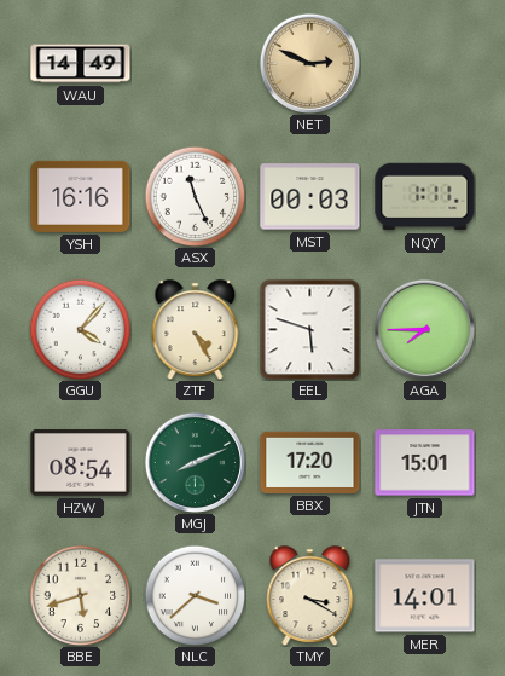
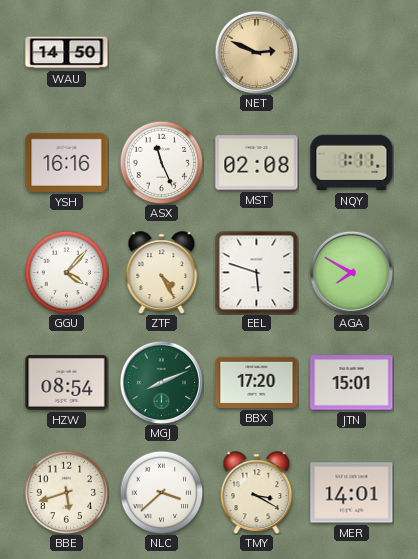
WAU: 14:49 -> 14:50 (67, 53)
MST: 00:03 -> 02:08 (257, 163)
AGA: 7:45 -> 7:50 (351, 272)
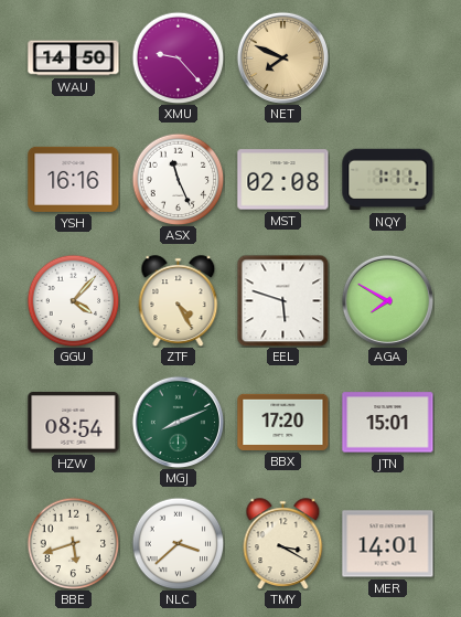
XMU: none -> 9:23 (178, 57)
NET: 2:49 -> 7:49 (282, 57)
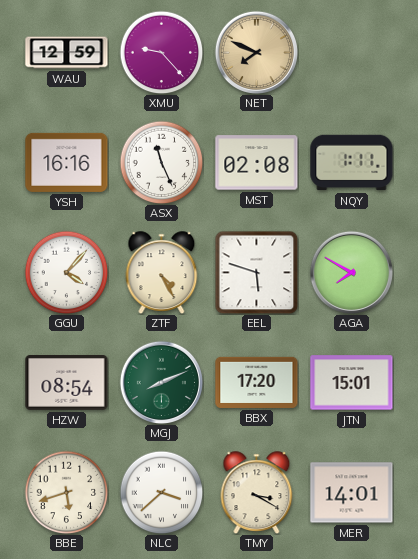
WAU: 14:50 -> 12:59 (67, 53)
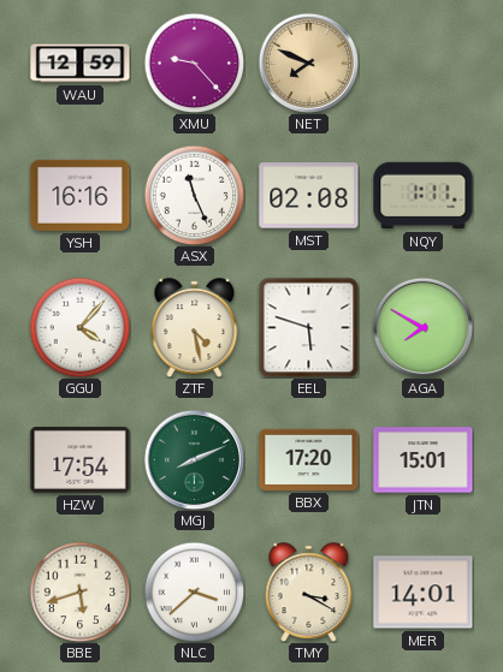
ZTF: 4:25 -> 4:28 (195, 327)
HZW: 08:54 -> 17:54 (81, 460)
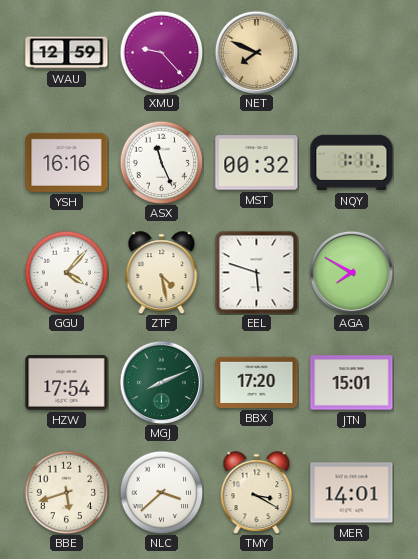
MST: 02:08 -> 00:32 (257, 163)
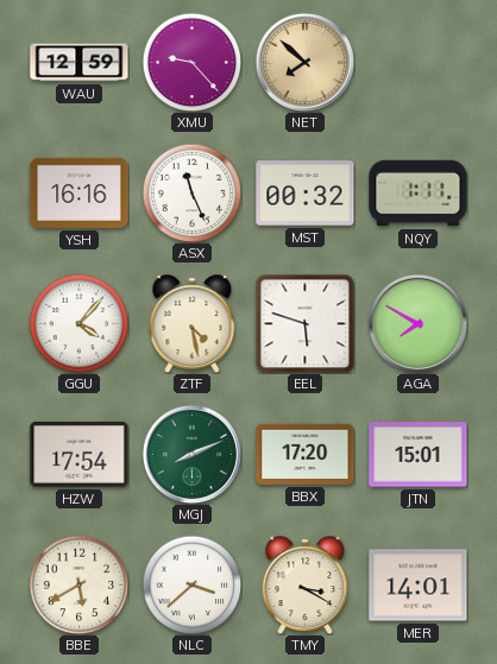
NET: 7:49 -> 7:52 (304, 62)
BBE: 5:42 -> 5:40 (78, 584)
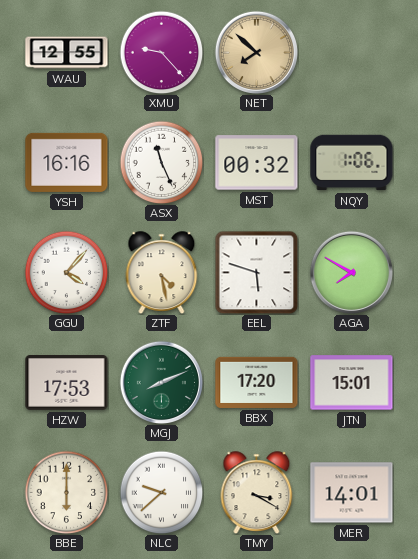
WAU: 12:59 -> 12:55 (67, 53)
NQY: 1:11 -> 1:06 (352, 163)
HZW: 17:54 -> 17:53 (67, 383)
BBE: 5:40 -> 6:00 (66, 492)
NLC: 3:38 -> 9:38 (161, 492)
